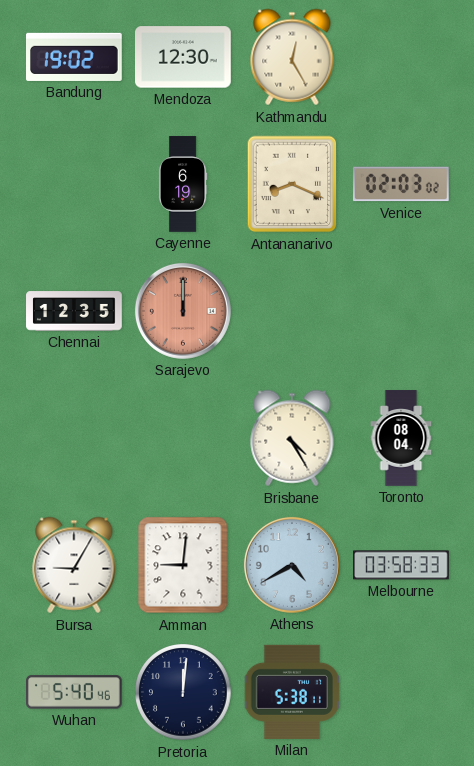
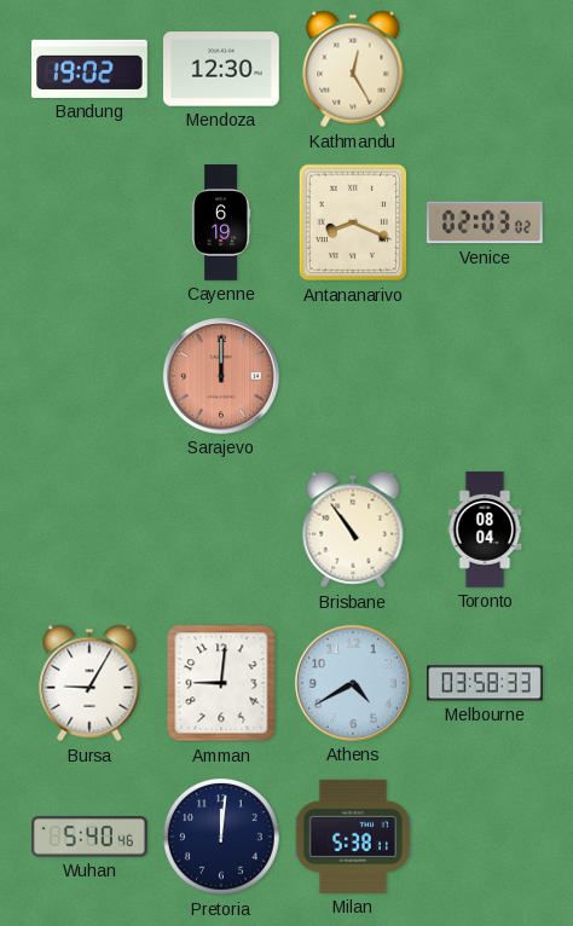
Chennai: 12:35 -> none (74, 311)
Brisbane: 4:25 -> 10:54 (353, 529)
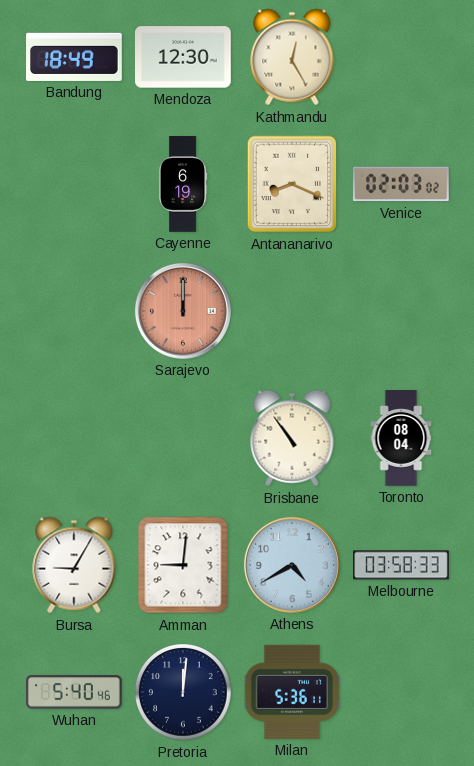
Bandung: 19:02 -> 18:49 (75, 57)
Milan: 5:38 -> 5:36 (292, 692)
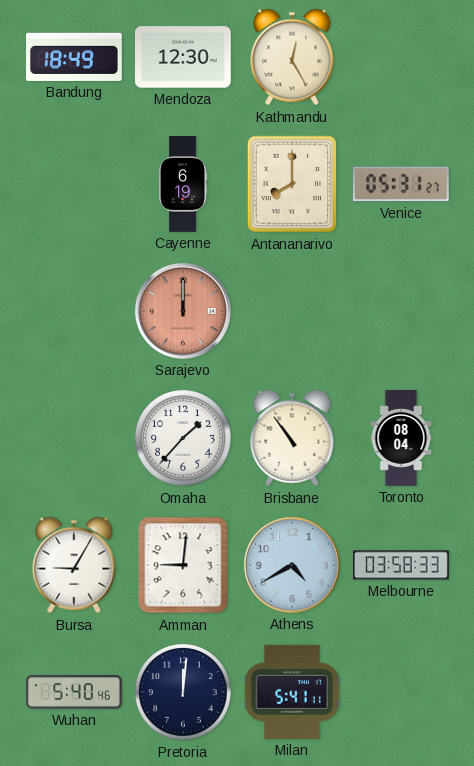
Antananarivo: 8:19 -> 8:00 (292, 184)
Venice: 02:03 -> 05:31 (401, 184)
Omaha: none -> 1:37 (183, 438)
Milan: 5:36 -> 5:41 (292, 692)
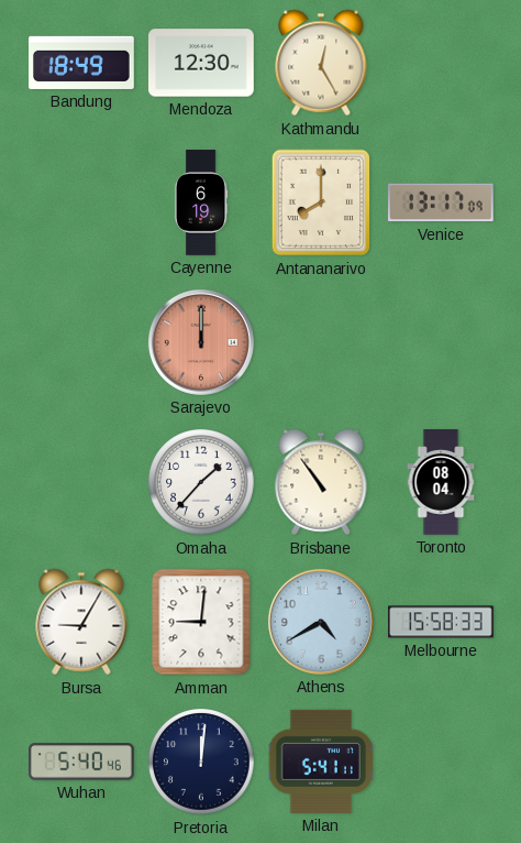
Venice: 05:31 -> 13:17 (441, 202)
Melbourne: 03:58 -> 15:58 (442, 622)
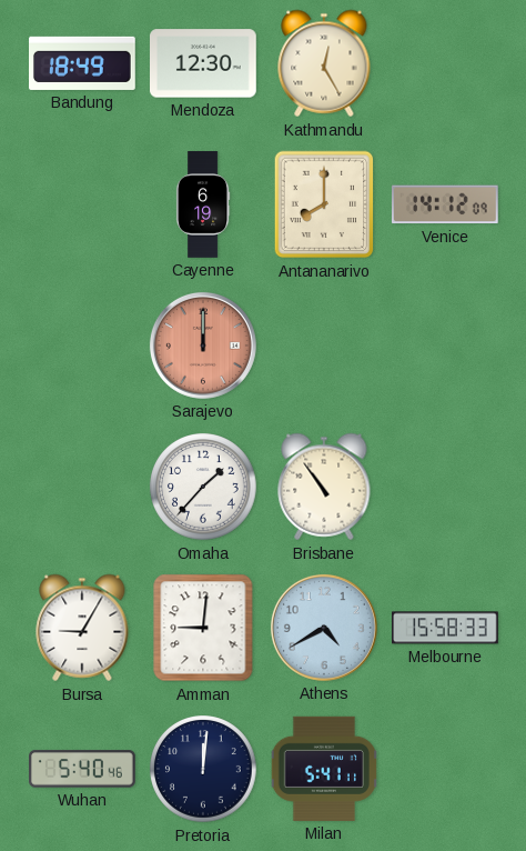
Venice: 13:17 -> 14:12 (445, 204)
Toronto: 08:04 -> none (441, 482)
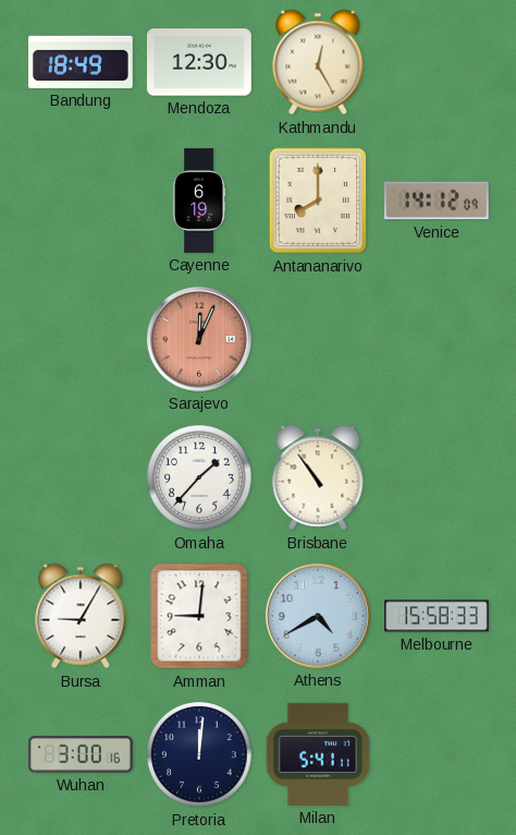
Sarajevo: 12:00 -> 12:04 (199, 339)
Wuhan: 5:40 -> 3:00 (82, 754)
